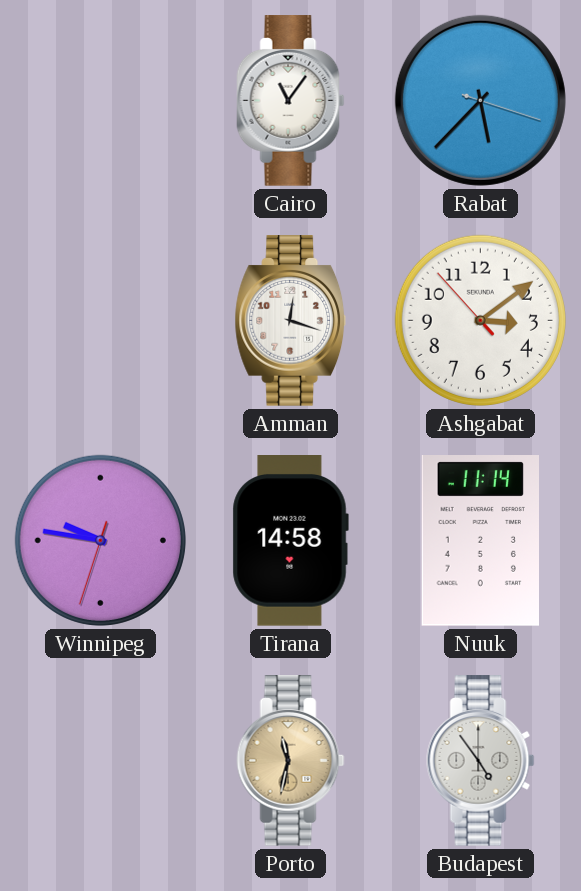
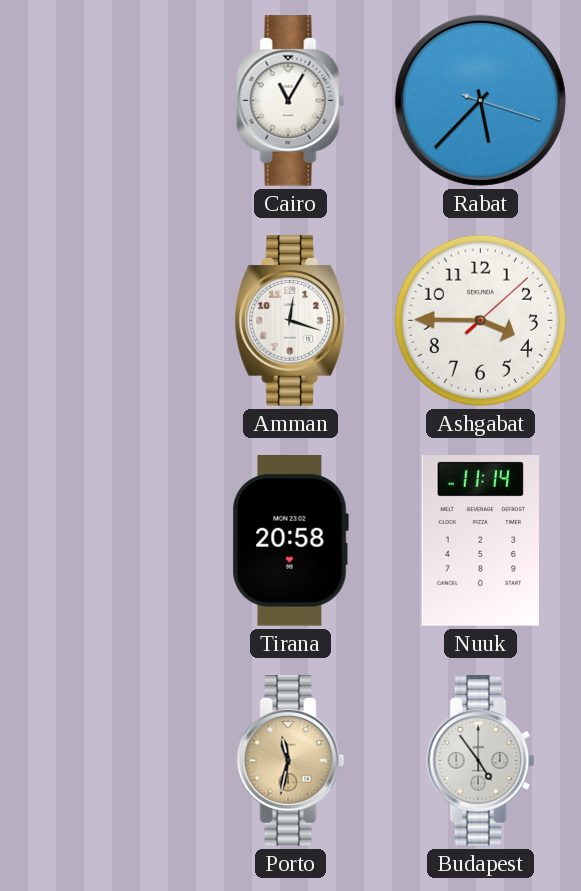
Cairo: 11:06 -> 11:05 (291, 101)
Ashgabat: 3:08 -> 3:45 (480, 320)
Winnipeg: 9:46 -> none (100, 540)
Tirana: 14:58 -> 20:58 (290, 541)
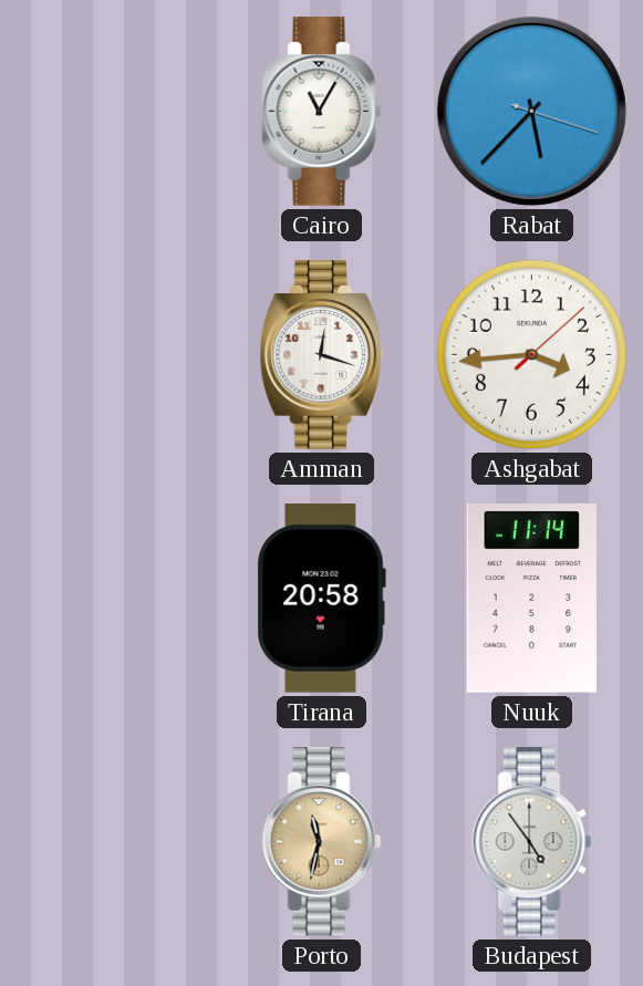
Ashgabat: 3:45 -> 3:44 (531, 354)
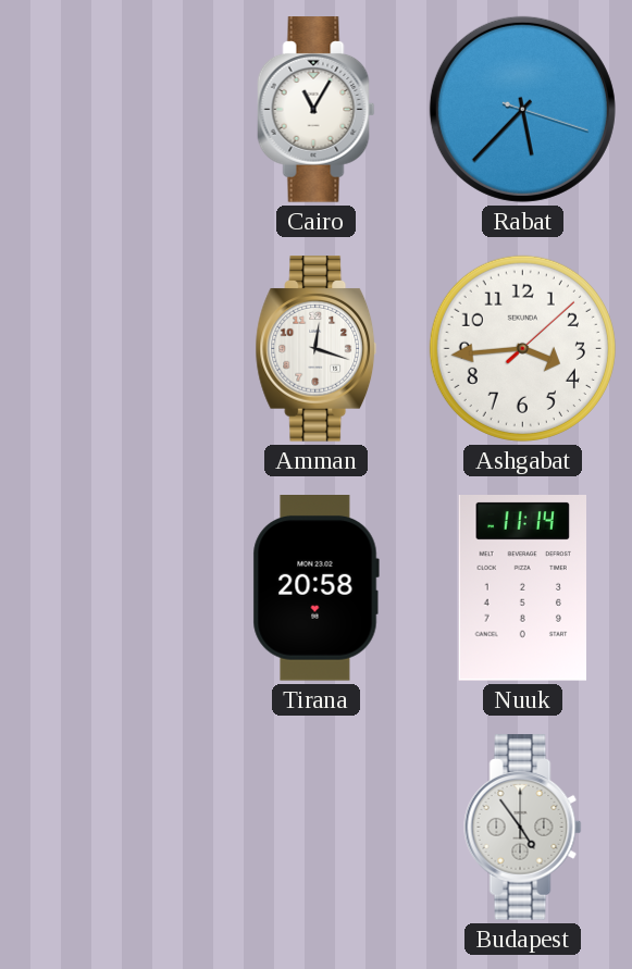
Porto: 11:32 -> none (322, 842)
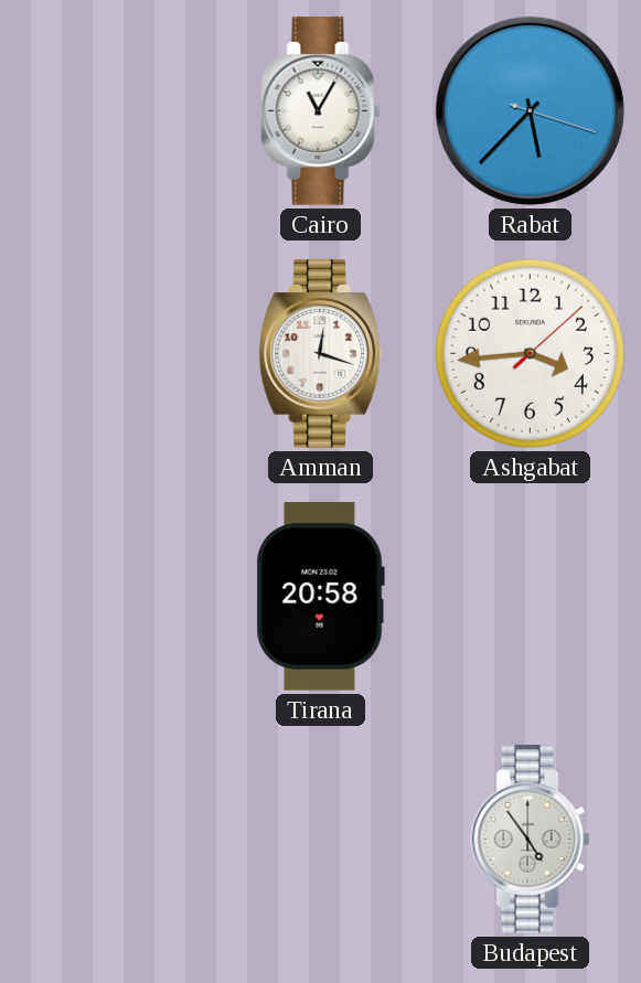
Nuuk: 11:14 -> none (522, 588)
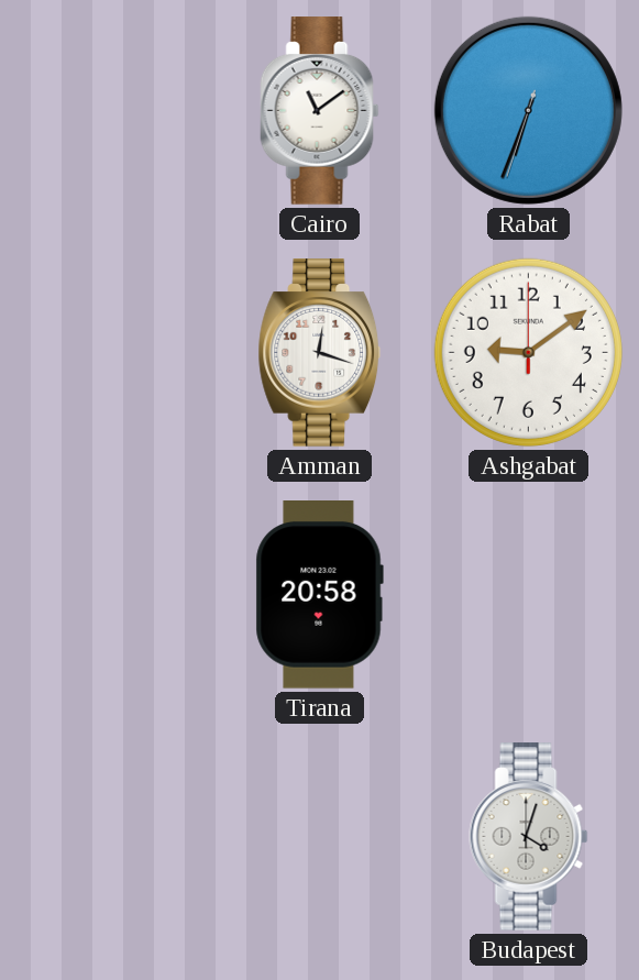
Cairo: 11:05 -> 11:09 (320, 111)
Rabat: 5:37 -> 6:33 (528, 110)
Ashgabat: 3:44 -> 9:09 (528, 352)
Budapest: 4:54 -> 4:03 (529, 837)
